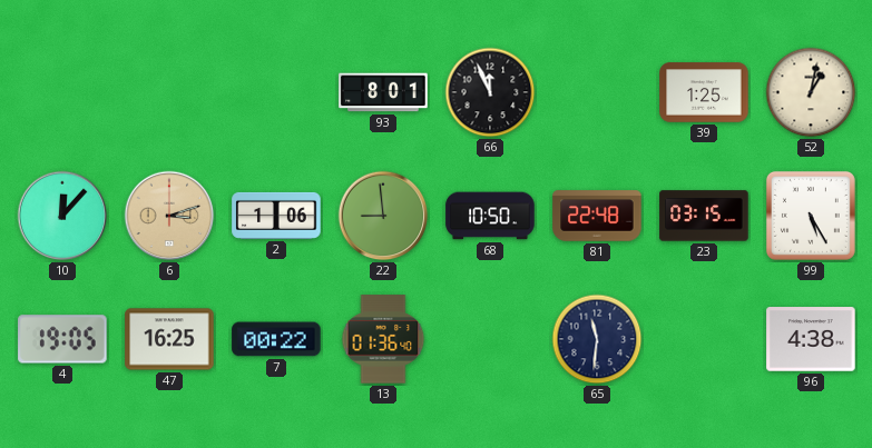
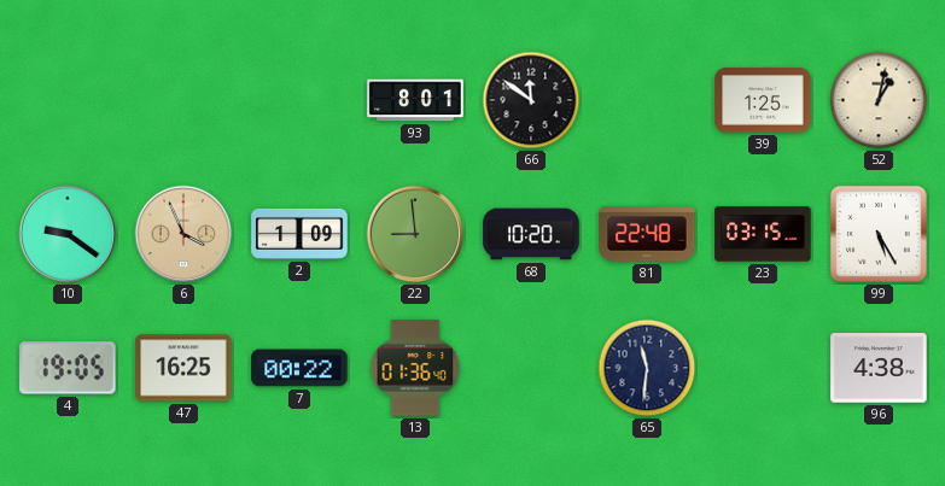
66: 11:56 -> 11:51 (531, 100)
10: 12:07 -> 9:21 (68, 234)
6: 3:12 -> 3:56 (183, 234)
2: 1:06 -> 1:09 (299, 234)
68: 10:50 -> 10:20 (531, 234)
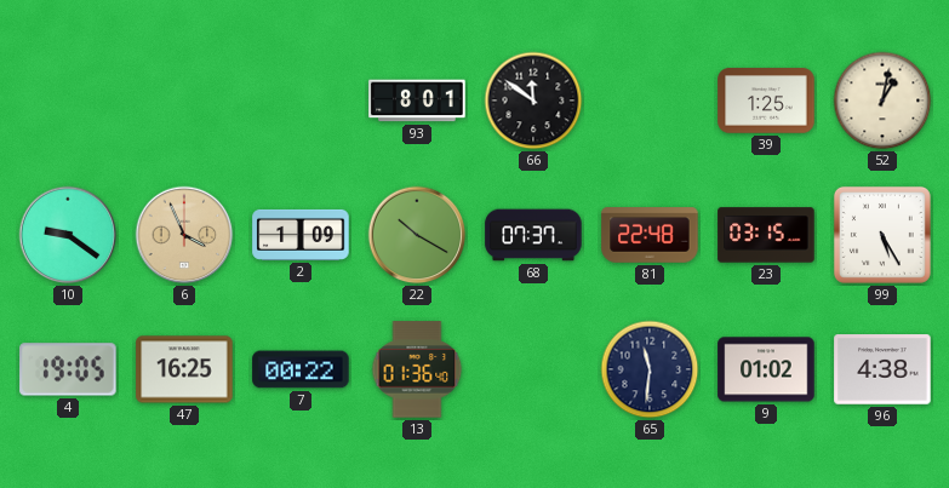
22: 8:59 -> 10:20 (417, 235)
68: 10:20 -> 07:37 (533, 235)
9: none -> 01:02 (766, 369)
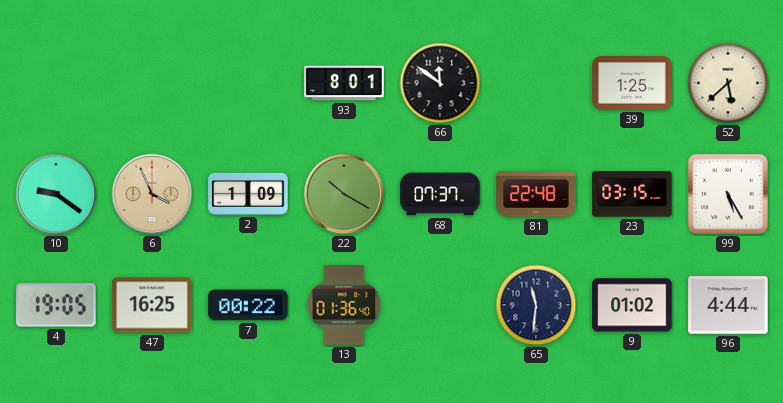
52: 1:02 -> 5:38 (728, 83)
96: 4:38 -> 4:44 (728, 305)
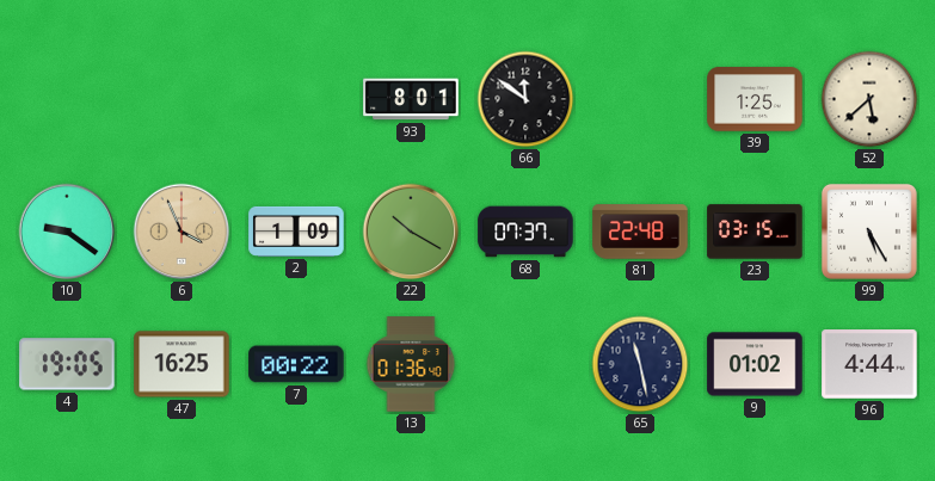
65: 11:31 -> 11:28 (640, 364)
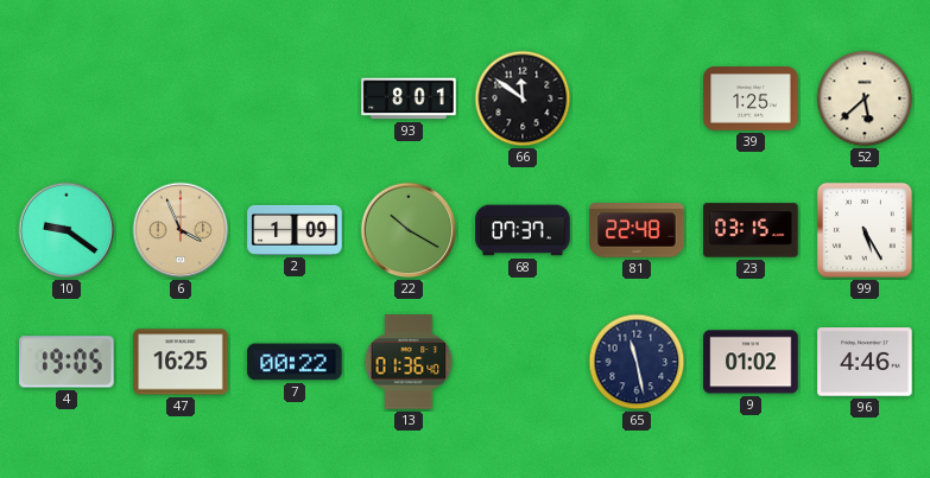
96: 4:44 -> 4:46 (865, 362)
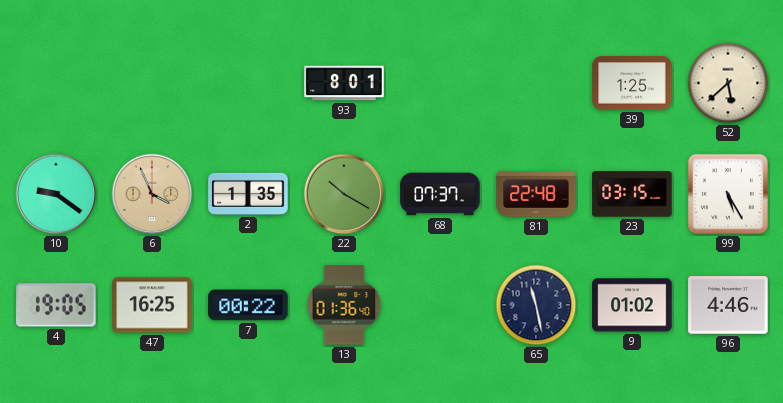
66: 11:51 -> none (523, 98)
2: 1:09 -> 1:35 (248, 194)
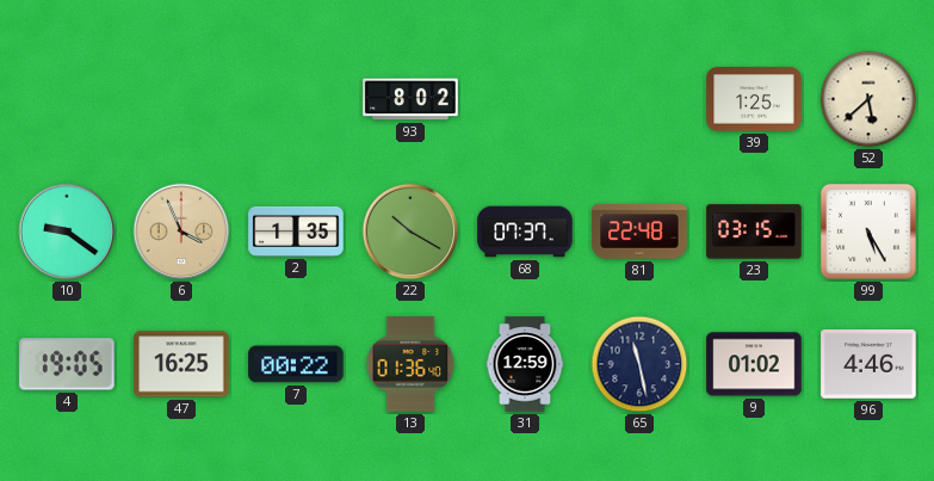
93: 8:01 -> 8:02 (410, 99)
31: none -> 12:59 (525, 364)
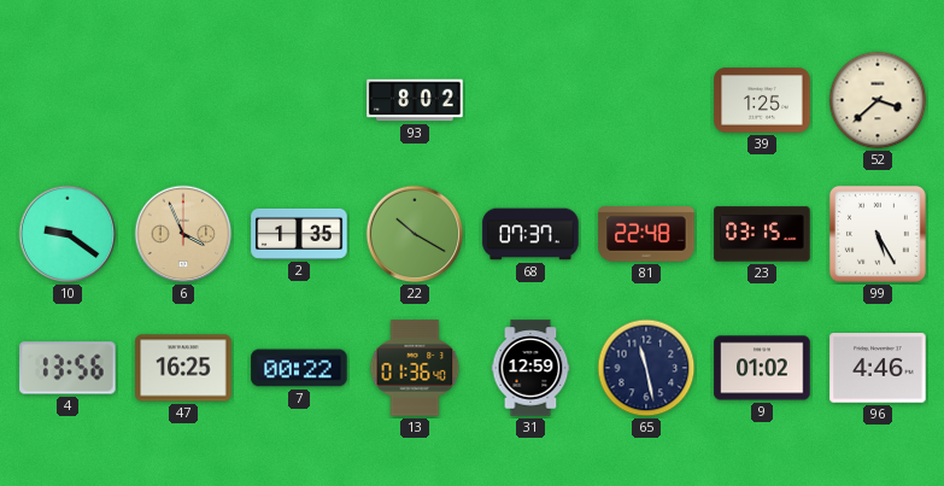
52: 5:38 -> 3:38 (878, 100)
4: 19:05 -> 13:56 (68, 368)
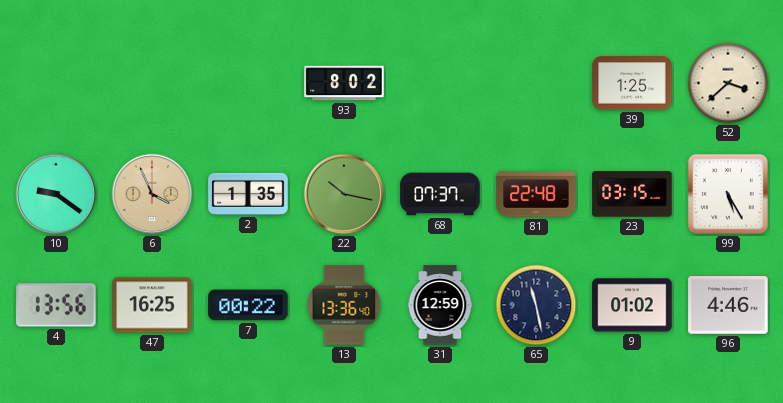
22: 10:20 -> 10:17 (344, 194)
13: 01:36 -> 13:36 (344, 305)
